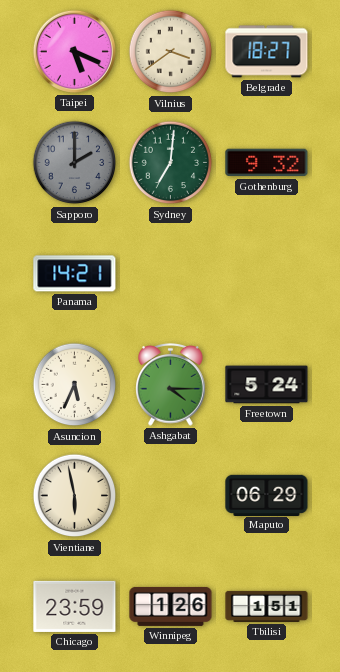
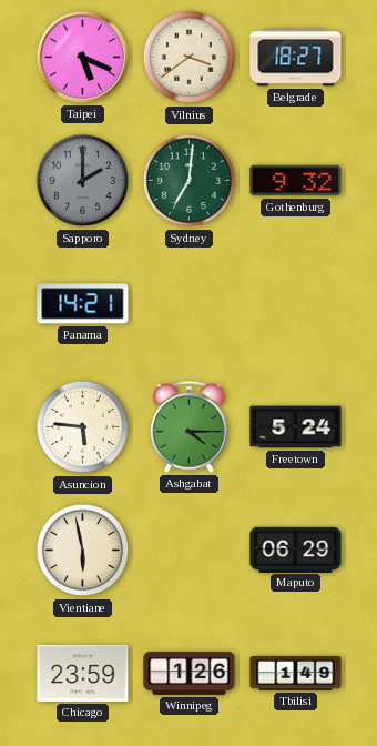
Asuncion: 5:34 -> 5:46 (83, 427)
Tbilisi: 1:51 -> 1:49 (296, 673)
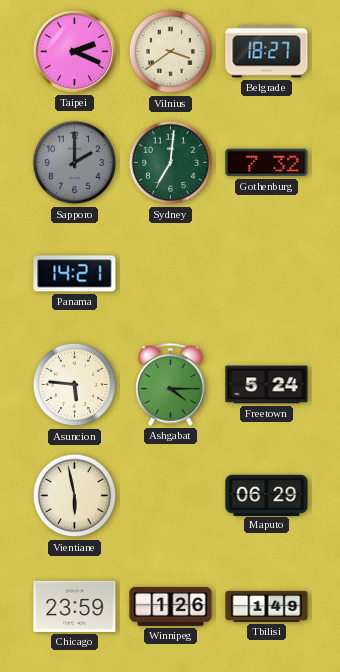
Taipei: 5:19 -> 2:19 (74, 51)
Gothenburg: 9:32 -> 7:32 (267, 163)
